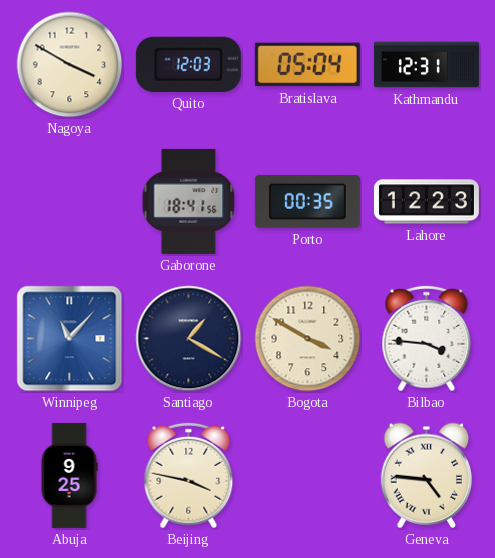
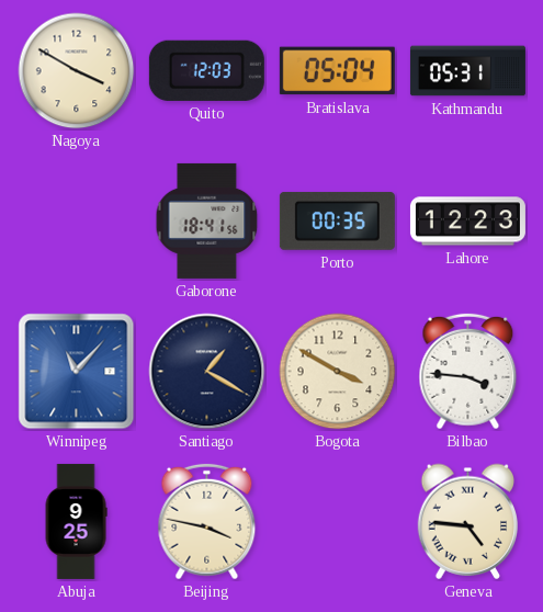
Kathmandu: 12:31 -> 05:31 (467, 71)
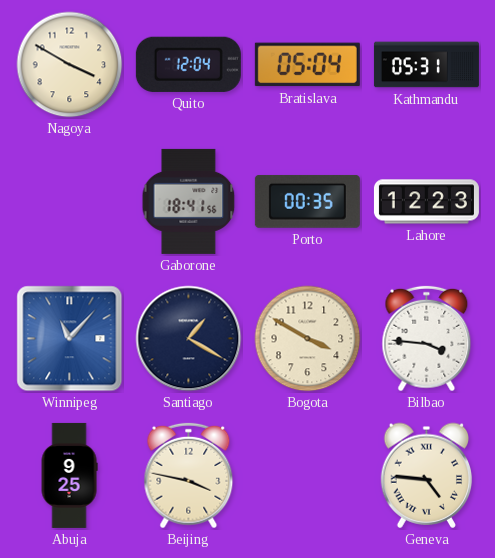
Quito: 12:03 -> 12:04 (188, 64)
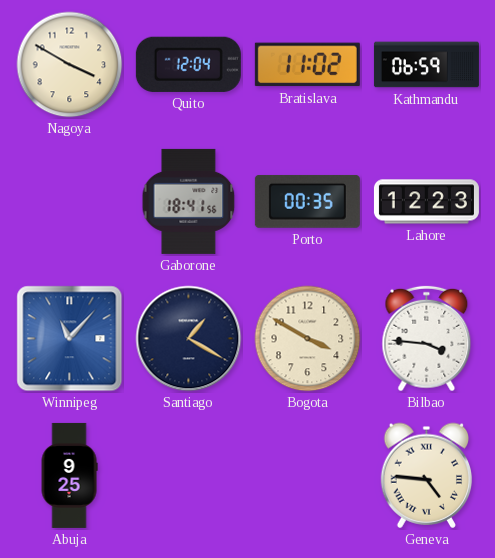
Bratislava: 05:04 -> 11:02 (307, 65)
Kathmandu: 05:31 -> 06:59 (426, 65)
Beijing: 3:47 -> none (189, 476)
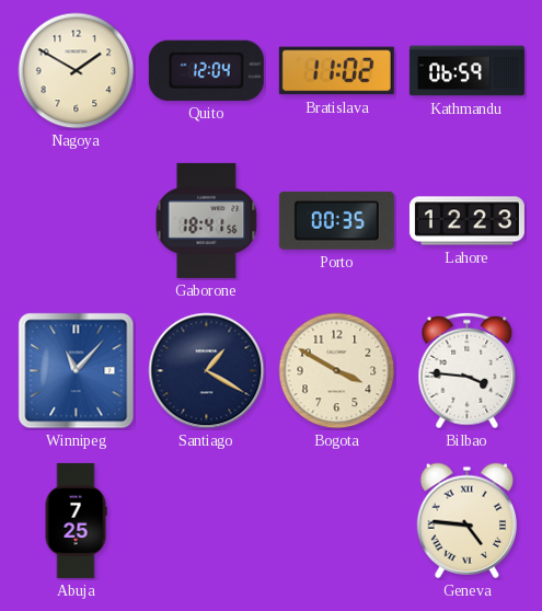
Nagoya: 3:50 -> 1:50 (77, 71)
Abuja: 9:25 -> 7:25 (76, 520)
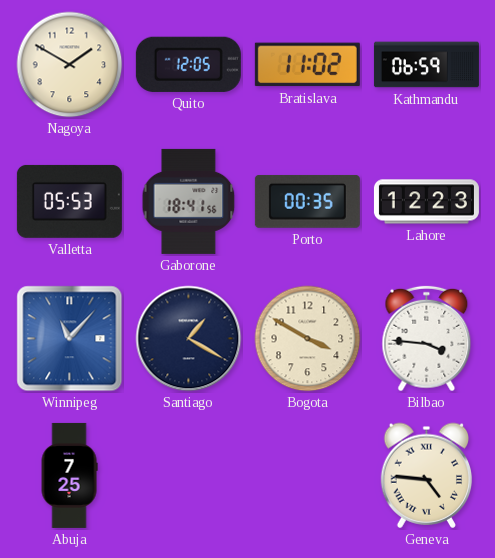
Quito: 12:04 -> 12:05 (188, 64)
Valletta: none -> 05:53 (69, 201)
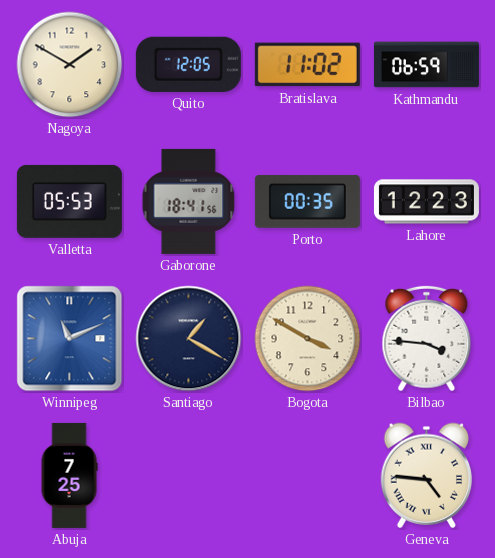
Winnipeg: 11:07 -> 11:11 (70, 339)
